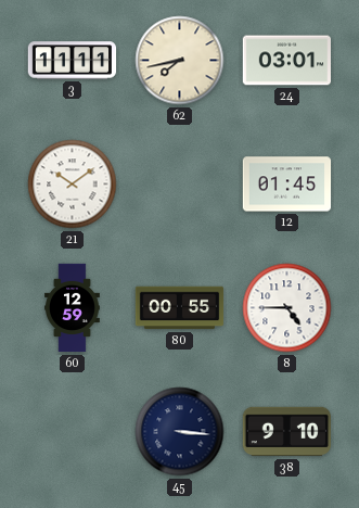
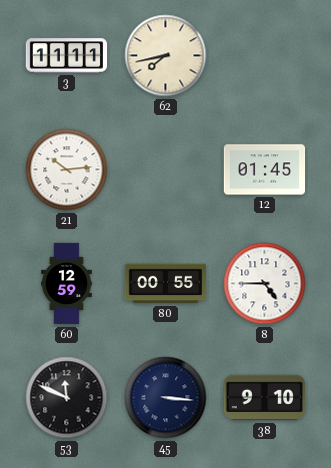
24: 03:01 -> none (286, 61)
21: 10:09 -> 10:14 (67, 170)
53: none -> 11:49 (67, 398)
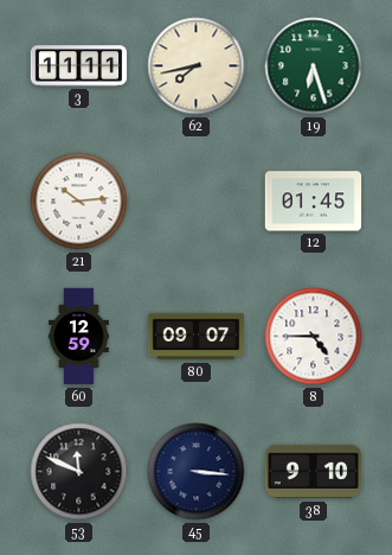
19: none -> 6:27 (314, 66)
80: 00:55 -> 09:07 (197, 337)
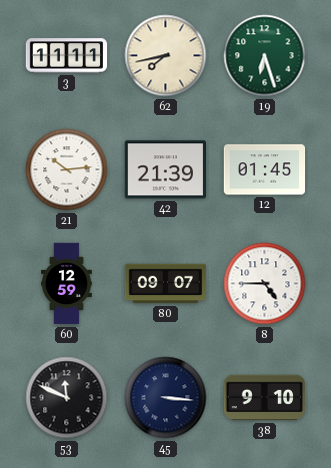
42: none -> 21:39 (165, 170)
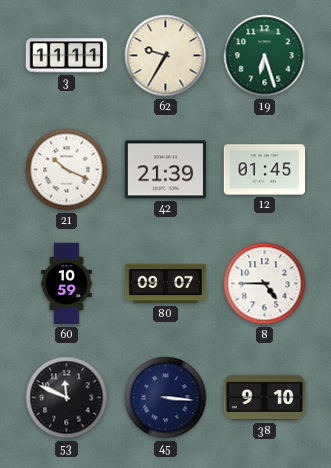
62: 7:43 -> 9:35 (166, 56)
21: 10:14 -> 10:19 (67, 170)
60: 12:59 -> 10:59 (67, 284)
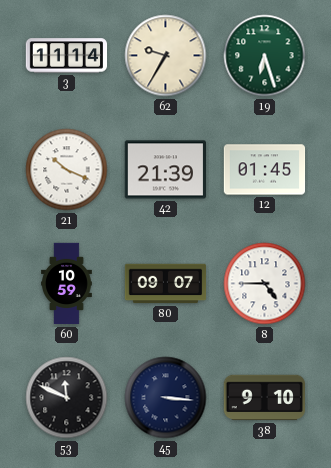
3: 11:11 -> 11:14 (67, 56)
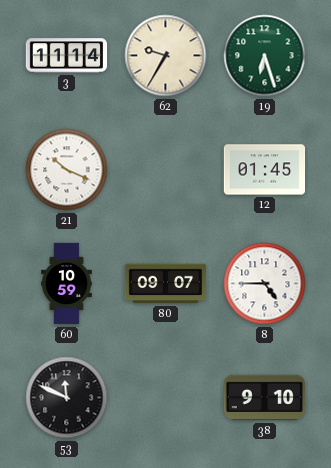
42: 21:39 -> none (165, 170)
45: 3:16 -> none (166, 398)
